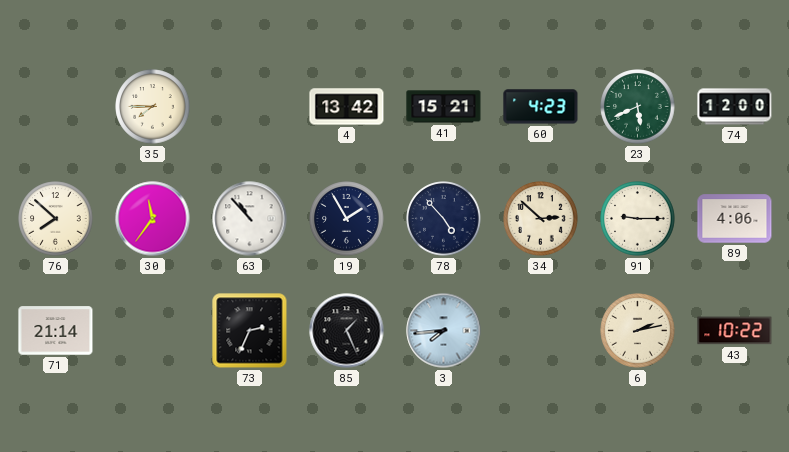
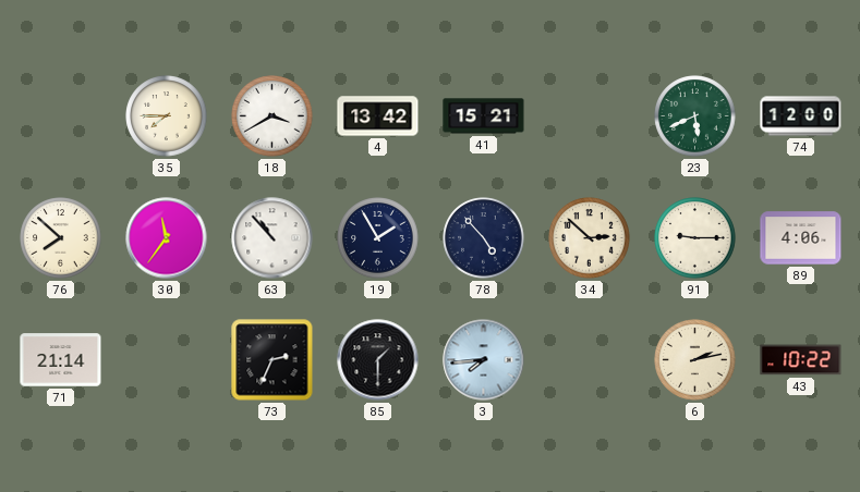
18: none -> 3:40 (272, 116)
60: 4:23 -> none (541, 107)
85: 1:26 -> 1:30 (378, 360)
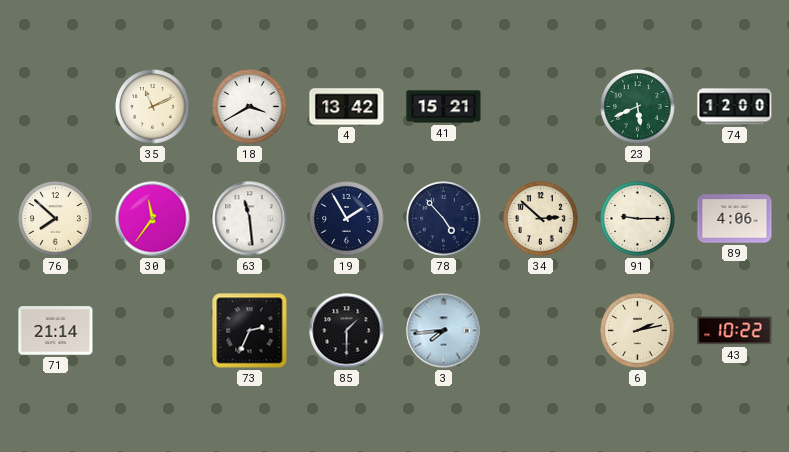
35: 7:45 -> 11:11 (153, 107)
63: 10:53 -> 11:29 (250, 219)
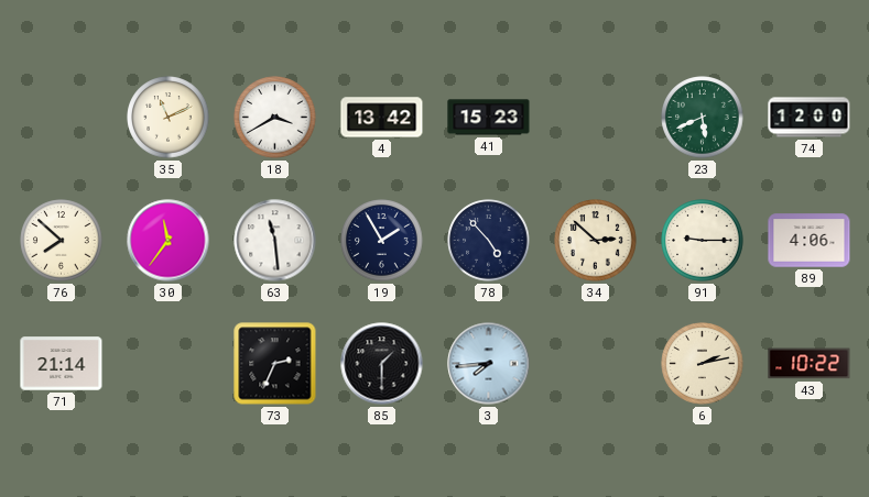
41: 15:21 -> 15:23 (489, 118)
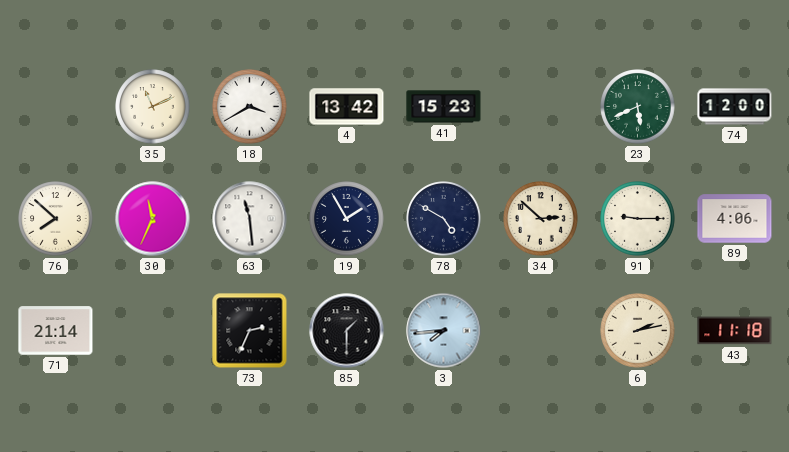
30: 11:36 -> 11:34 (153, 219)
78: 4:53 -> 4:50 (444, 219)
43: 10:22 -> 11:18 (735, 331)
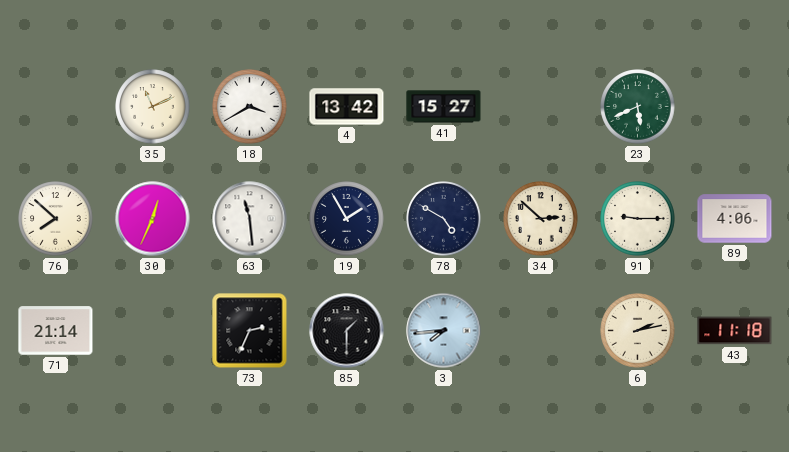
41: 15:23 -> 15:27 (444, 107)
74: 12:00 -> none (735, 107)
30: 11:34 -> 12:34 (153, 219)
